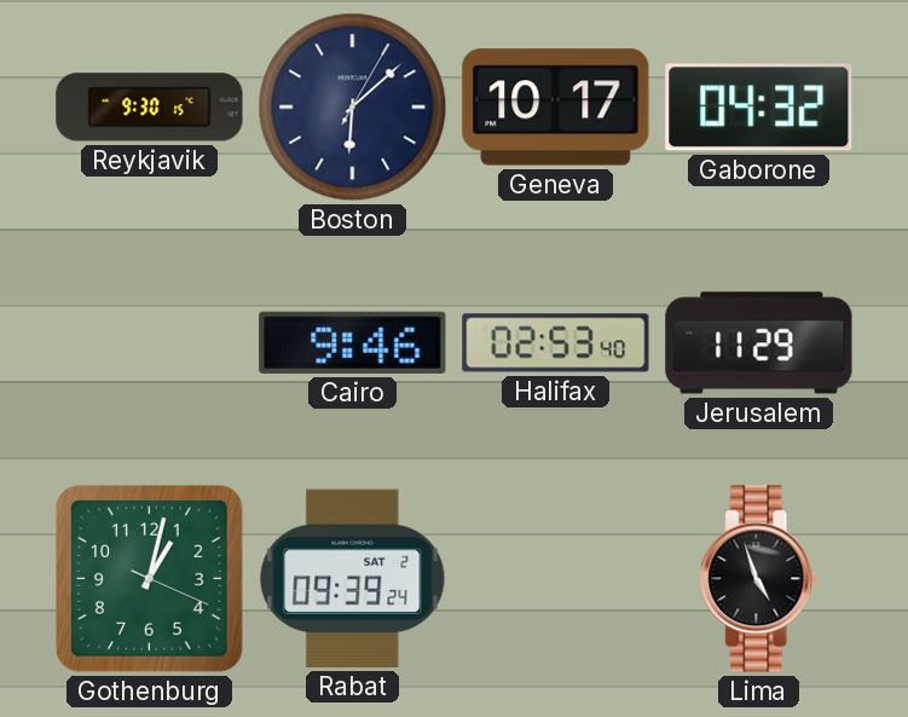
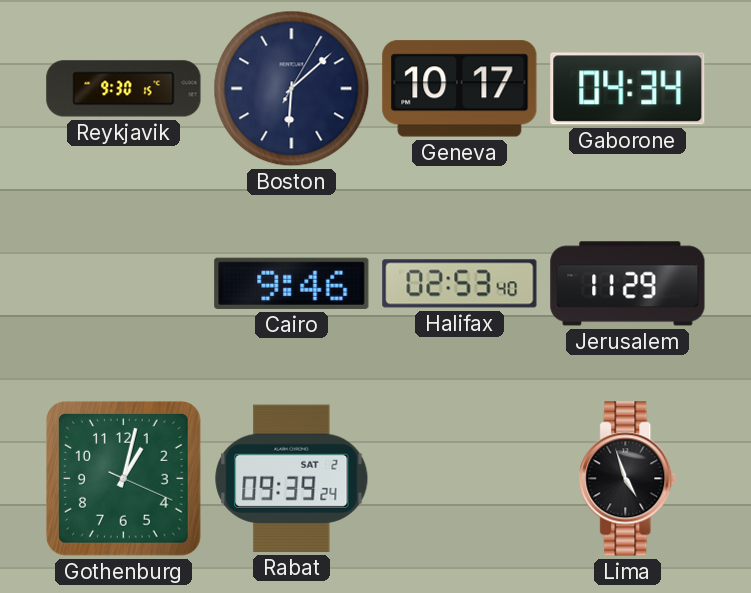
Gaborone: 04:32 -> 04:34 (628, 89)
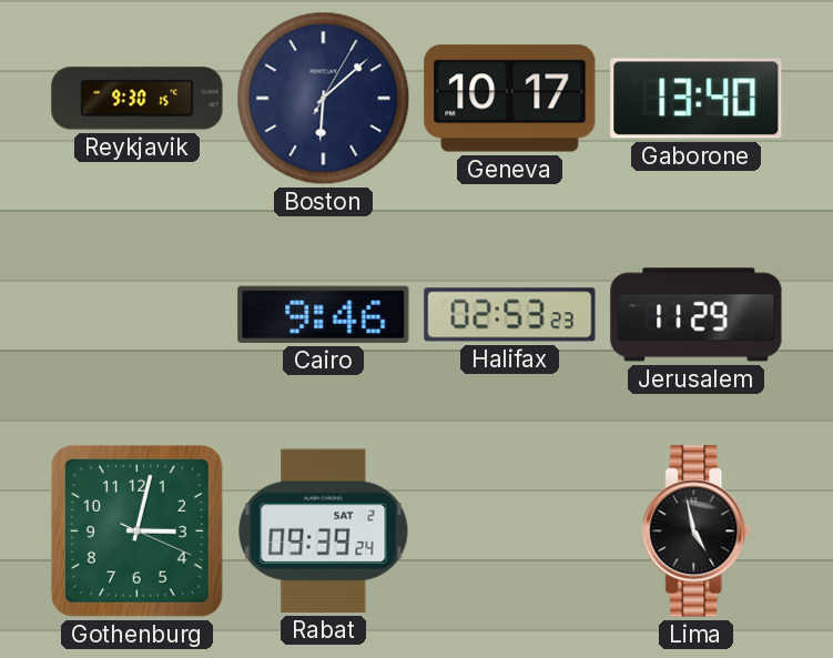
Gaborone: 04:34 -> 13:40 (697, 99)
Halifax: 02:53:40 -> 02:53:23 (510, 315)
Gothenburg: 1:02 -> 3:02 (138, 532)
Lima: 4:57 -> 4:58 (697, 532)
